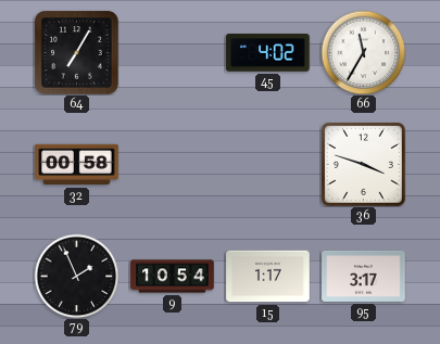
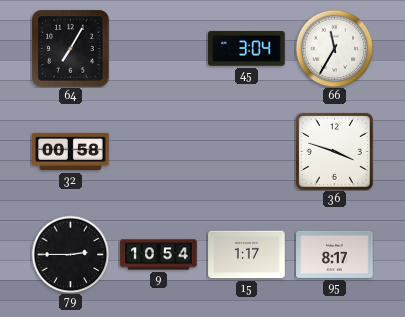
45: 4:02 -> 3:04 (247, 49)
79: 1:56 -> 2:45 (70, 254)
95: 3:17 -> 8:17 (335, 254)
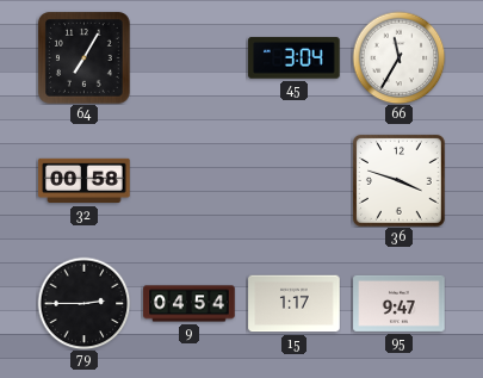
9: 10:54 -> 04:54 (190, 304)
95: 8:17 -> 9:47 (400, 303)
